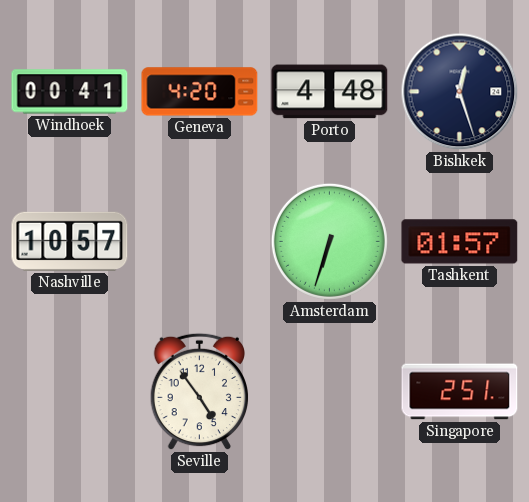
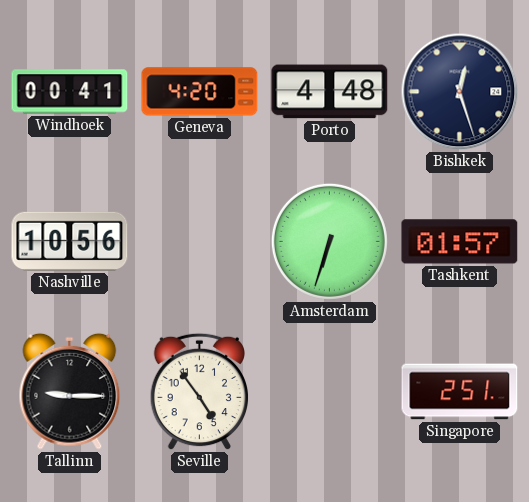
Nashville: 10:57 -> 10:56 (70, 241)
Tallinn: none -> 9:15 (70, 391)
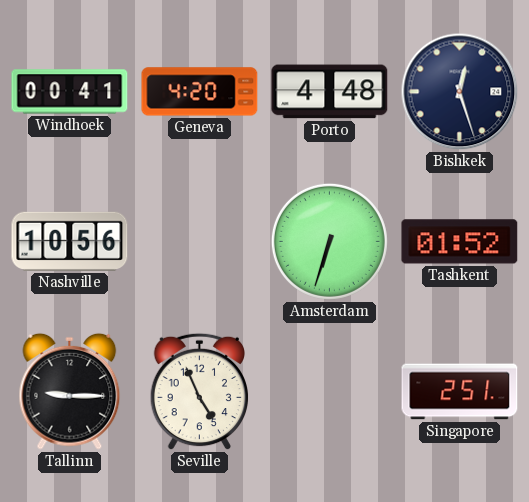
Tashkent: 01:57 -> 01:52 (460, 242)
Seville: 4:54 -> 4:56 (200, 392)
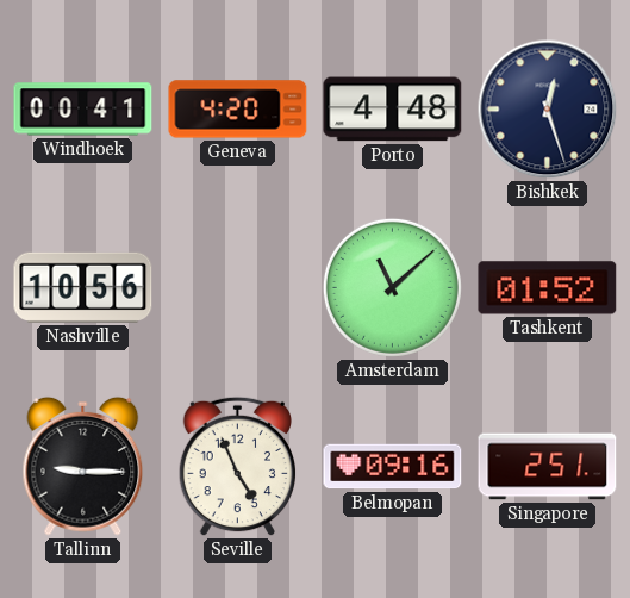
Amsterdam: 6:33 -> 11:08 (392, 287)
Belmopan: none -> 09:16 (393, 467)
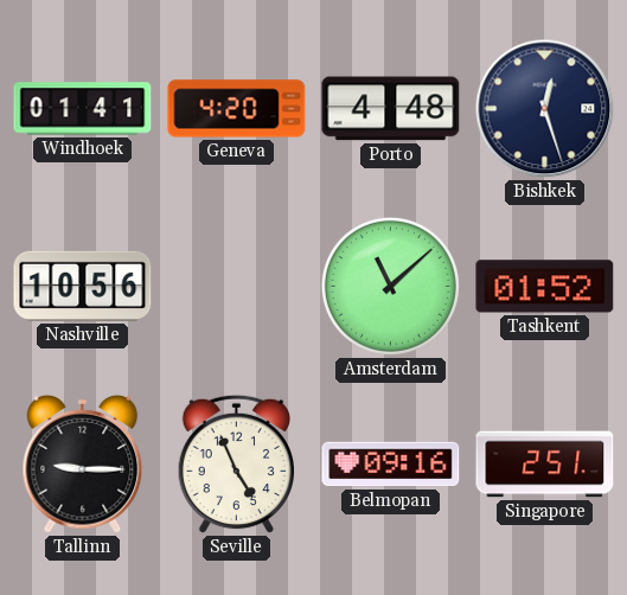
Windhoek: 00:41 -> 01:41 (83, 109)
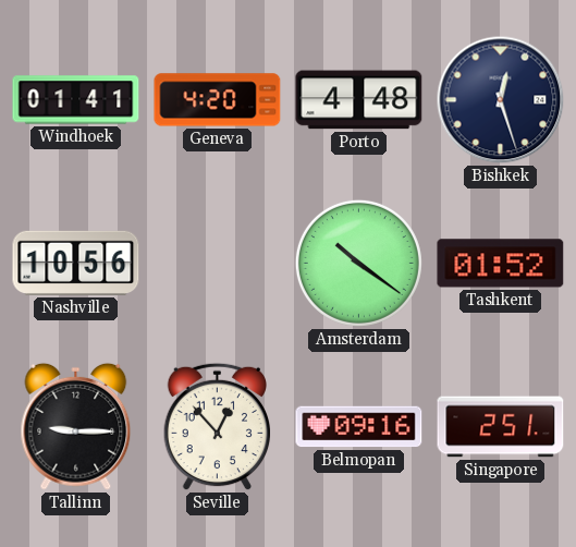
Amsterdam: 11:08 -> 10:21 (358, 263)
Seville: 4:56 -> 12:53 (218, 427)
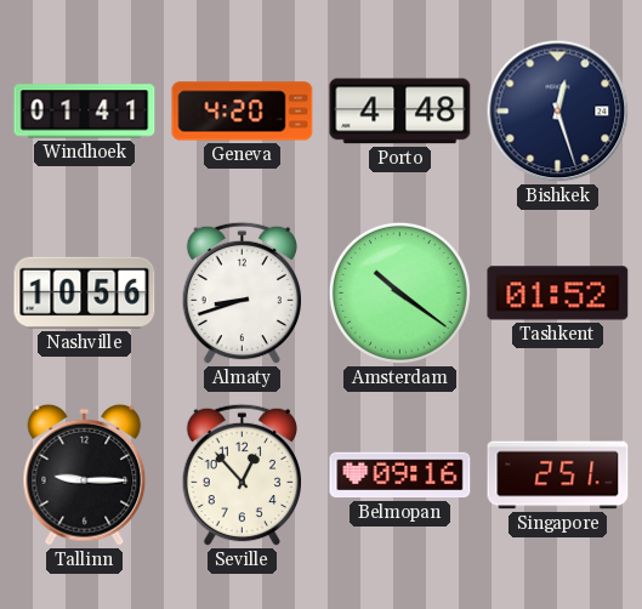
Almaty: none -> 8:42 (243, 294)
